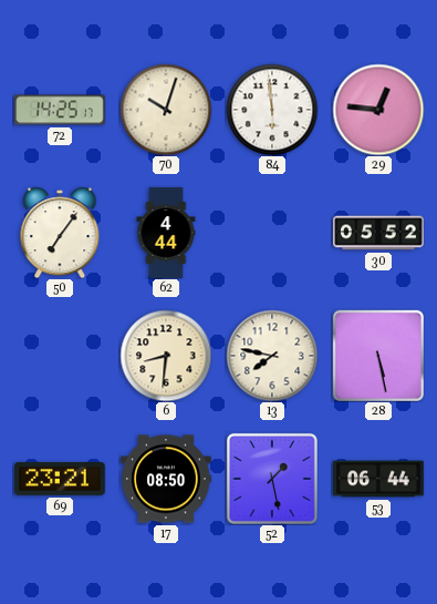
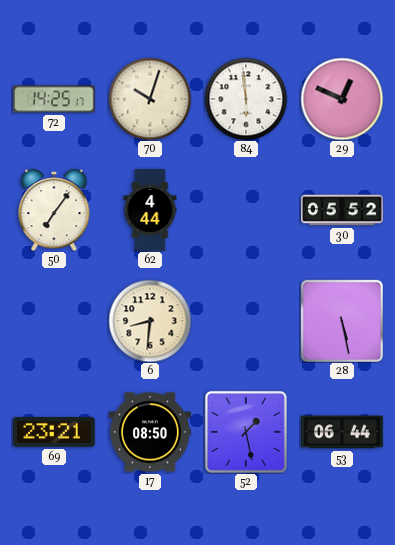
29: 12:46 -> 12:49 (342, 99)
13: 7:47 -> none (272, 356)
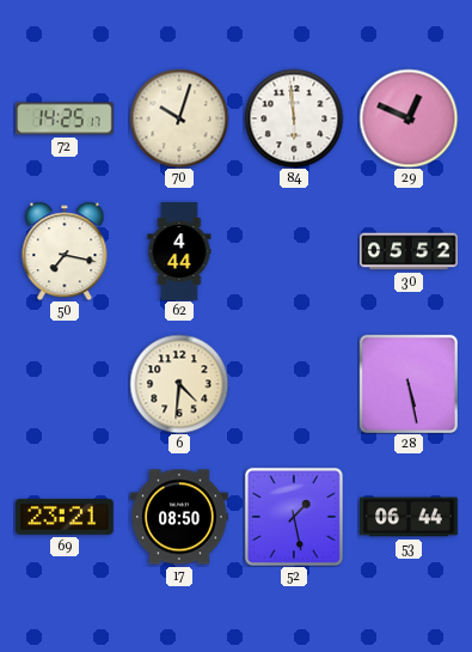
50: 7:06 -> 7:17 (65, 251)
6: 8:31 -> 4:31 (179, 384)
